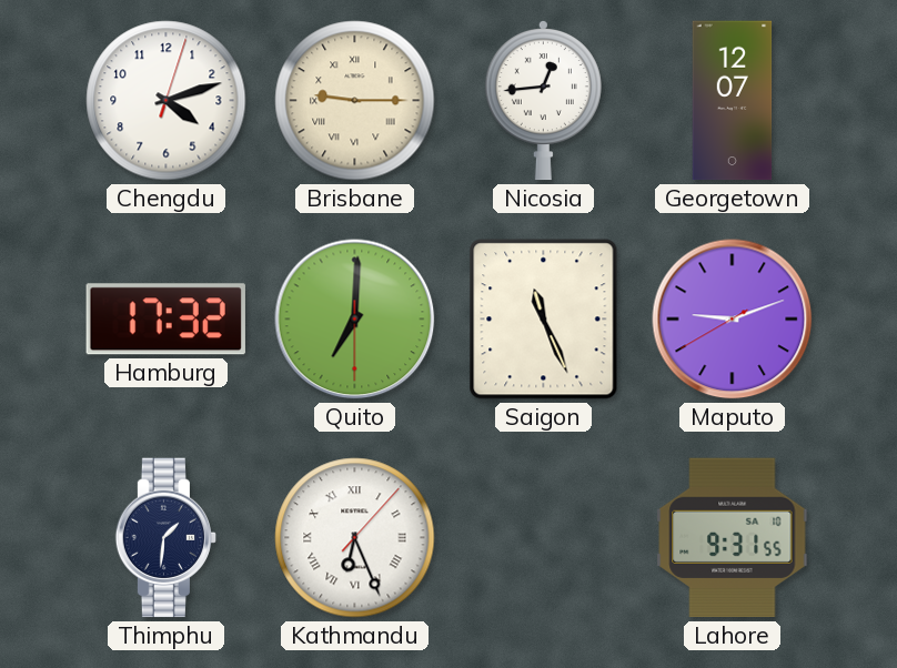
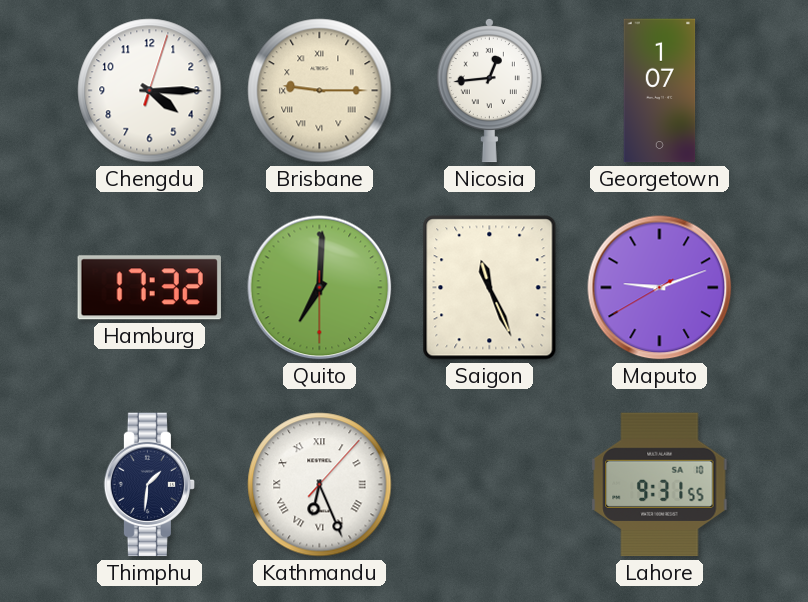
Chengdu: 4:12 -> 4:15 (150, 91)
Georgetown: 12:07 -> 1:07 (660, 91)
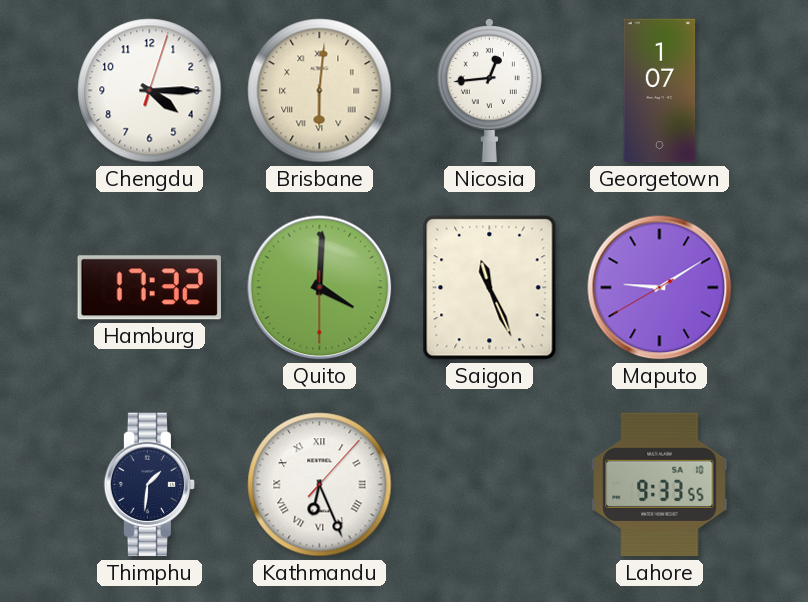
Brisbane: 9:15 -> 6:01 (320, 91)
Quito: 7:00 -> 4:00 (320, 288)
Maputo: 9:11 -> 9:09 (660, 288)
Lahore: 9:31 -> 9:33 (660, 485)
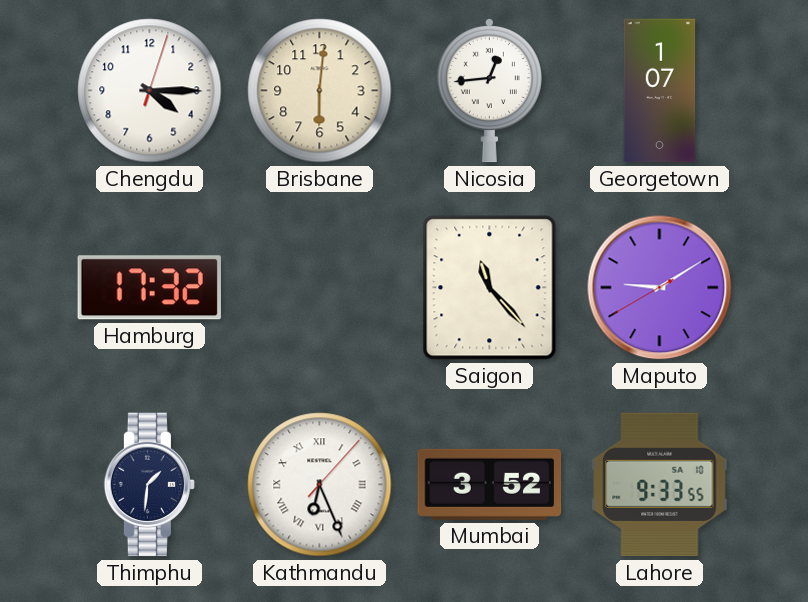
Brisbane numerals: Roman -> Arabic (320, 91)
Quito: 4:00 -> none (320, 288)
Saigon: 11:26 -> 11:23 (490, 288)
Mumbai: none -> 3:52 (490, 484)
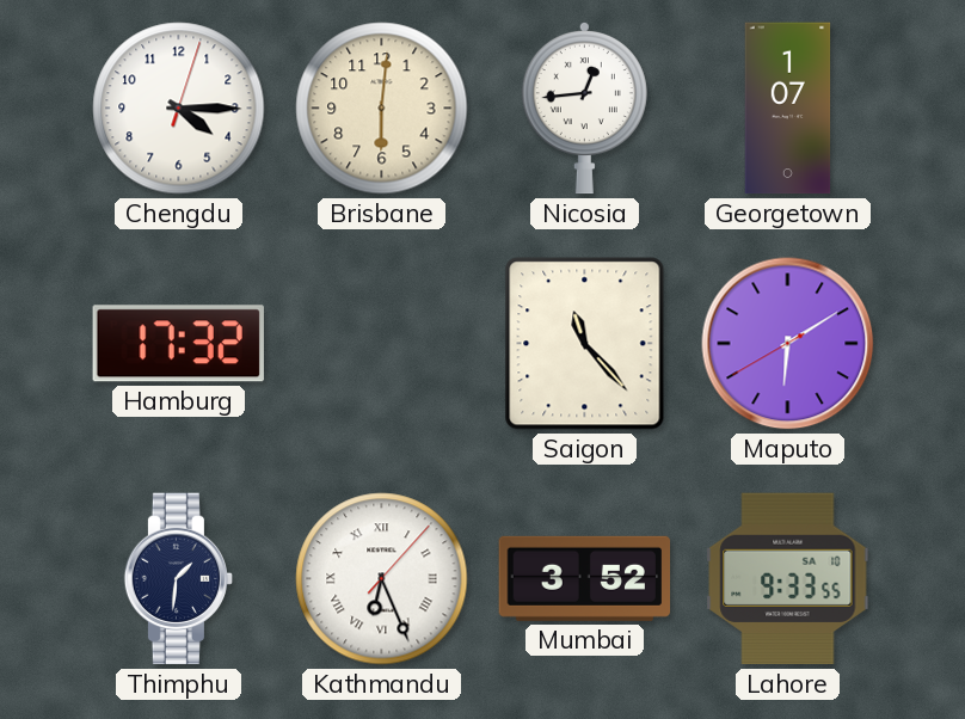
Maputo: 9:09 -> 6:09 (788, 344)
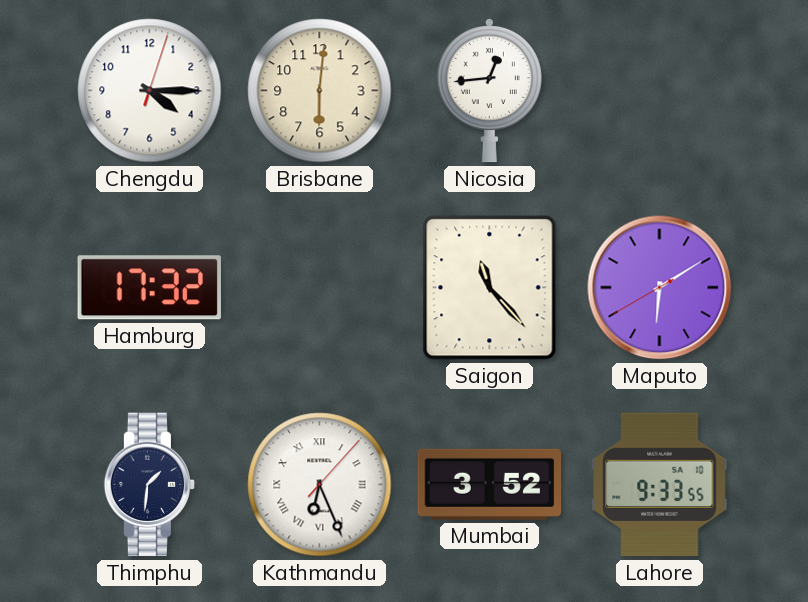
Georgetown: 1:07 -> none (788, 109)
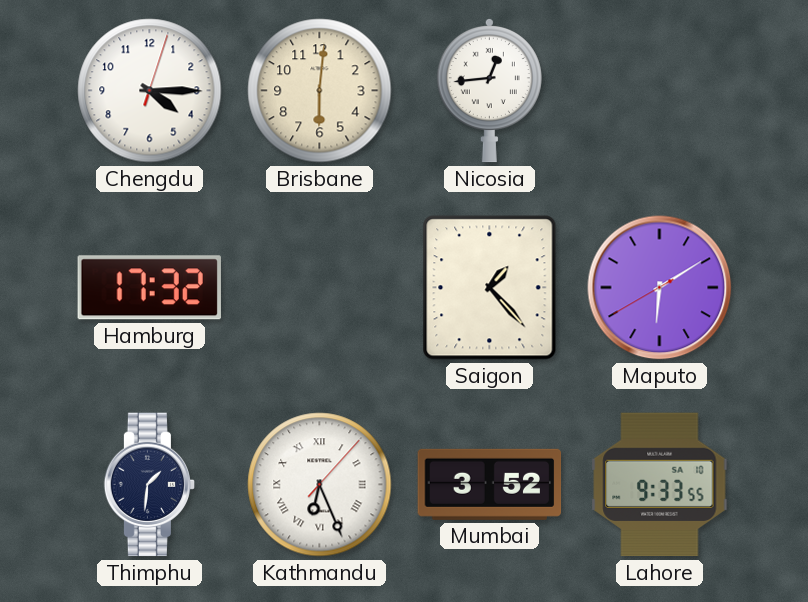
Saigon: 11:23 -> 1:23 (490, 288)
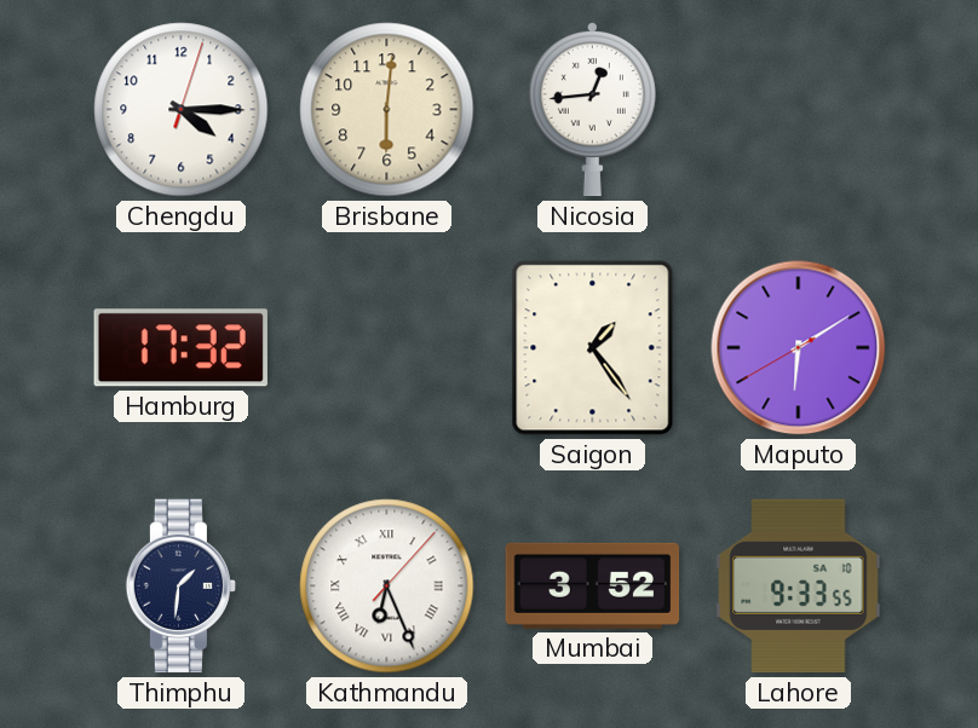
Saigon: 1:23 -> 1:24 (593, 348)
